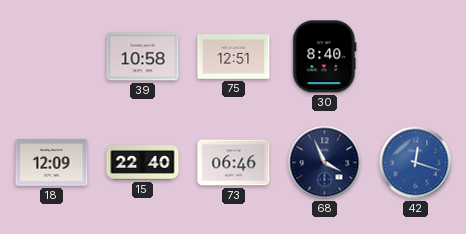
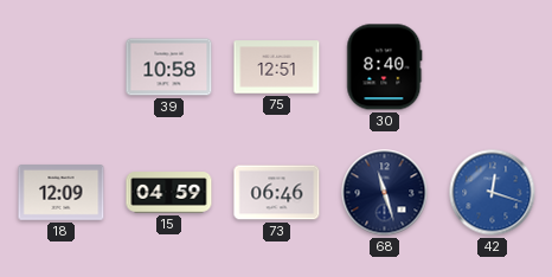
15: 22:40 -> 04:59 (169, 193)
68: 3:56 -> 11:27 (385, 193)
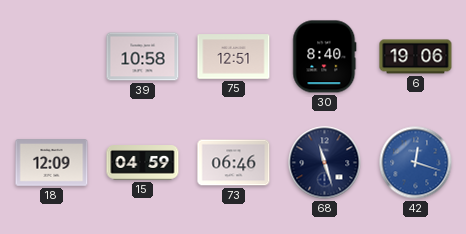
6: none -> 19:06 (416, 57)
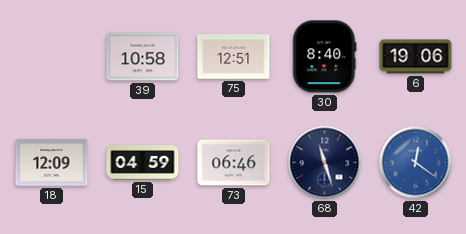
42: 12:18 -> 12:21 (416, 163)
